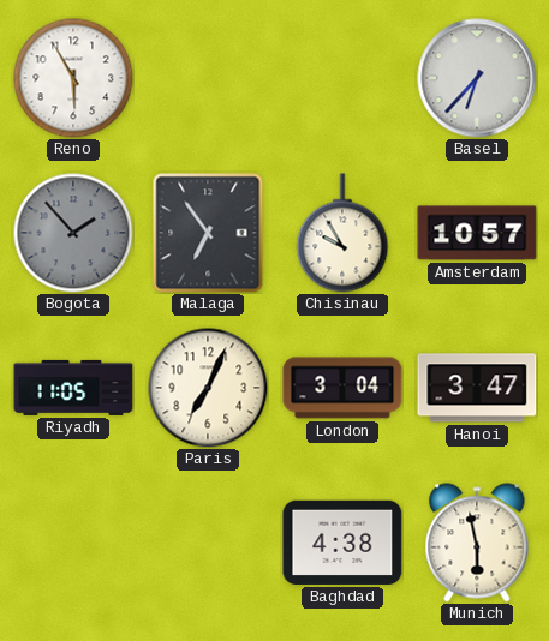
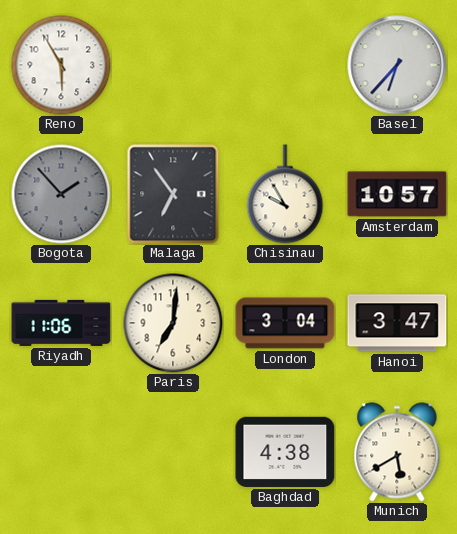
Riyadh: 11:05 -> 11:06 (61, 323)
Paris: 7:04 -> 7:01 (173, 323)
Munich: 5:58 -> 5:40 (397, 452)
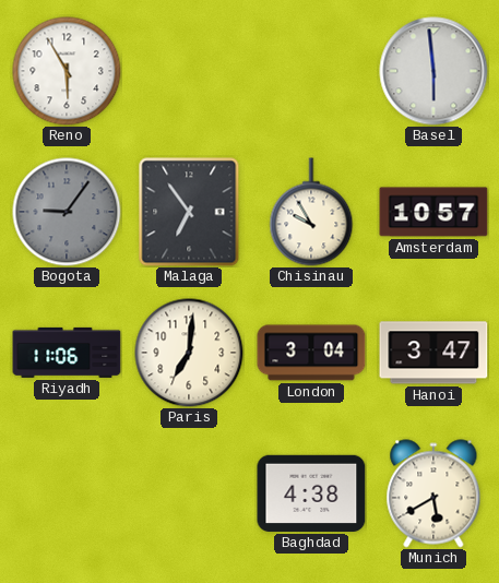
Basel: 6:37 -> 5:59 (433, 71)
Bogota: 1:53 -> 9:06 (67, 212)
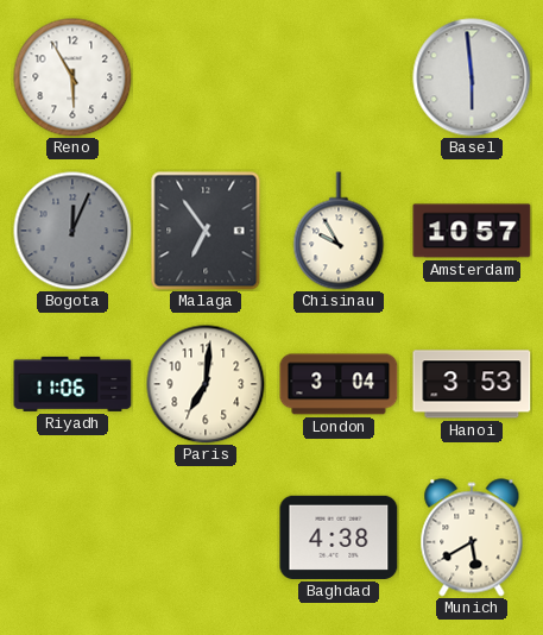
Bogota: 9:06 -> 12:04 (72, 231)
Hanoi: 3:47 -> 3:53 (472, 384)
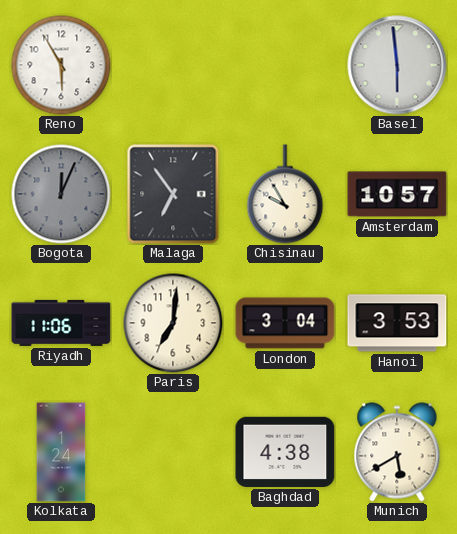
Kolkata: none -> 1:24 (61, 452)
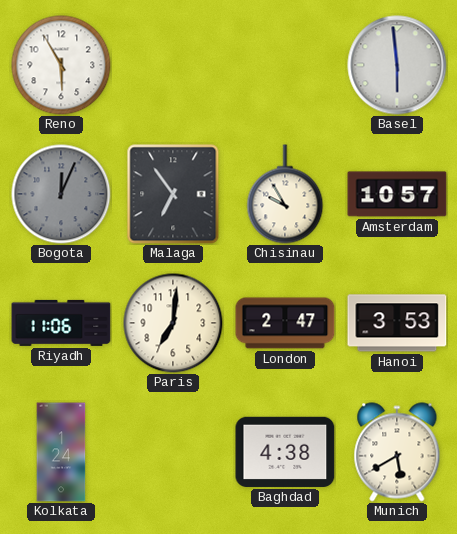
London: 3:04 -> 2:47 (285, 323)
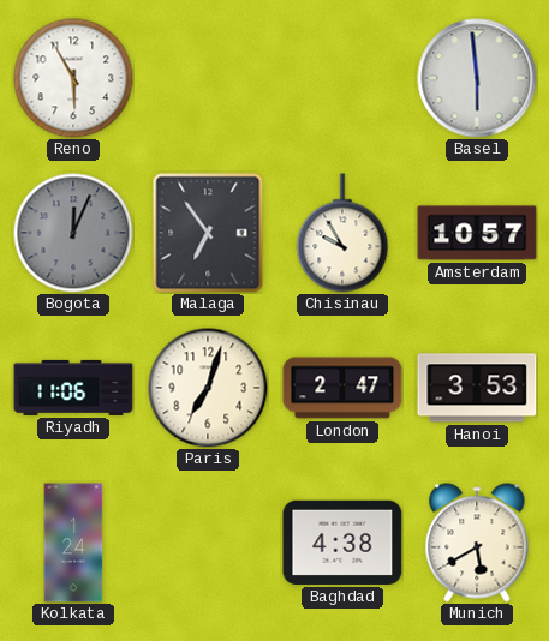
Paris: 7:01 -> 7:03 (208, 388)
